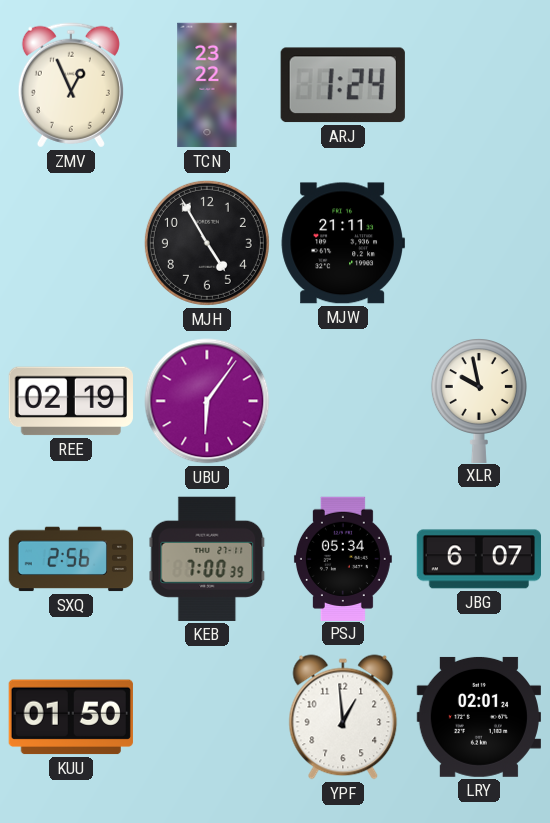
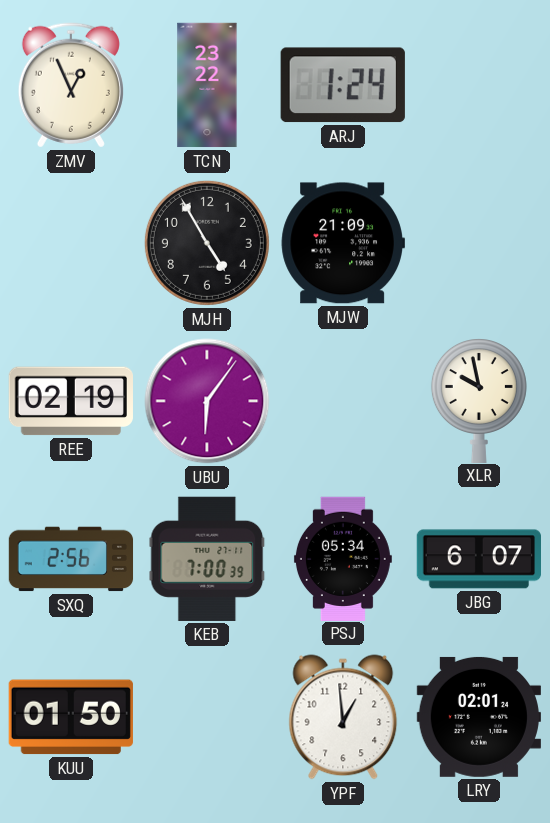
MJW: 21:11 -> 21:09 (343, 243)
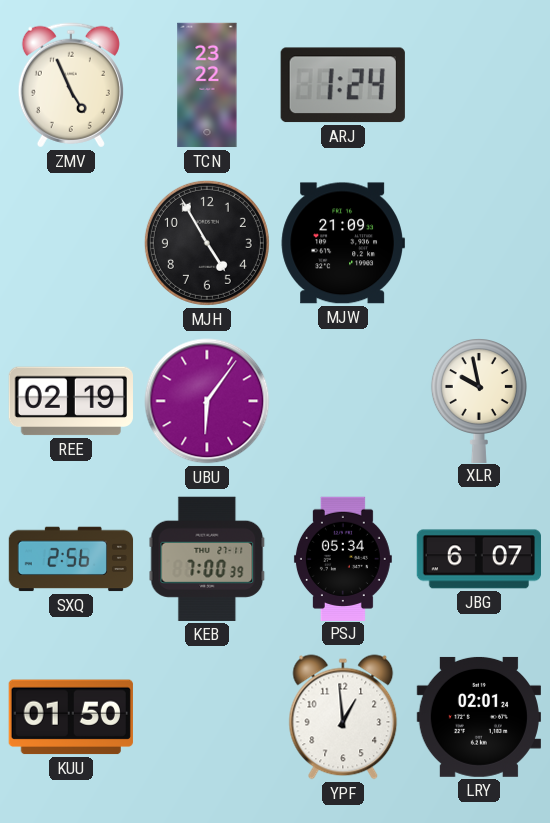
ZMV: 12:56 -> 4:56 (71, 85)
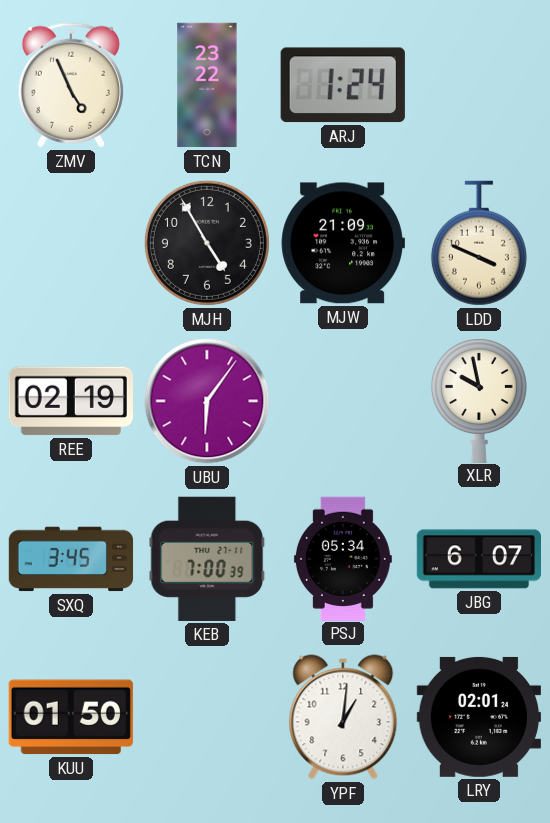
LDD: none -> 3:49 (479, 243)
SXQ: 2:56 -> 3:45 (71, 559)
YPF: 12:59 -> 1:01 (343, 717)
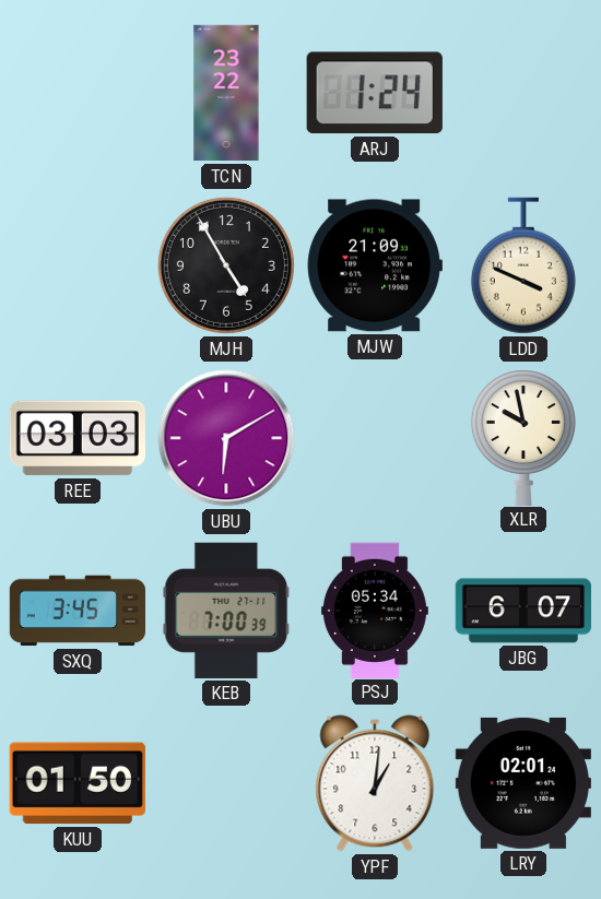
ZMV: 4:56 -> none (71, 85)
REE: 02:19 -> 03:03 (78, 438)
UBU: 6:06 -> 6:10 (226, 438)
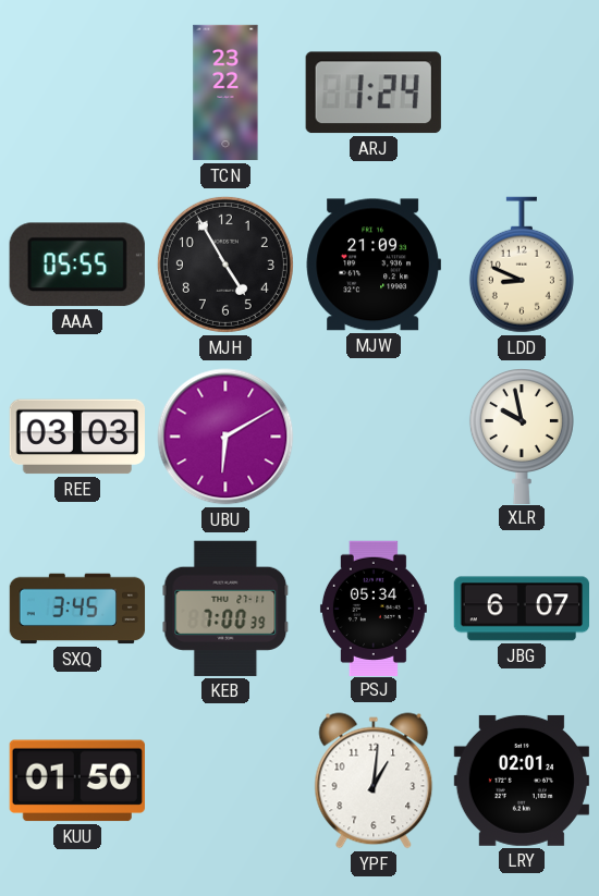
AAA: none -> 05:55 (77, 265)
LDD: 3:49 -> 8:49 (522, 265)
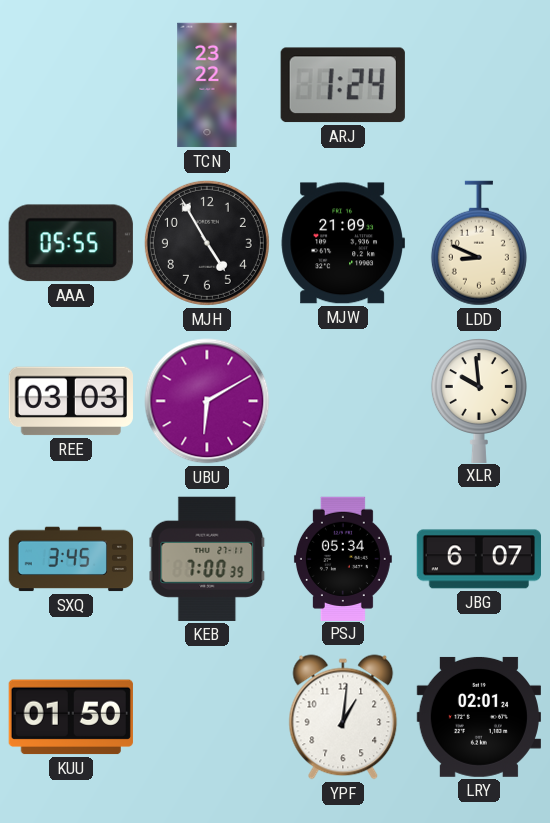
XLR: 9:58 -> 9:59 (479, 401)
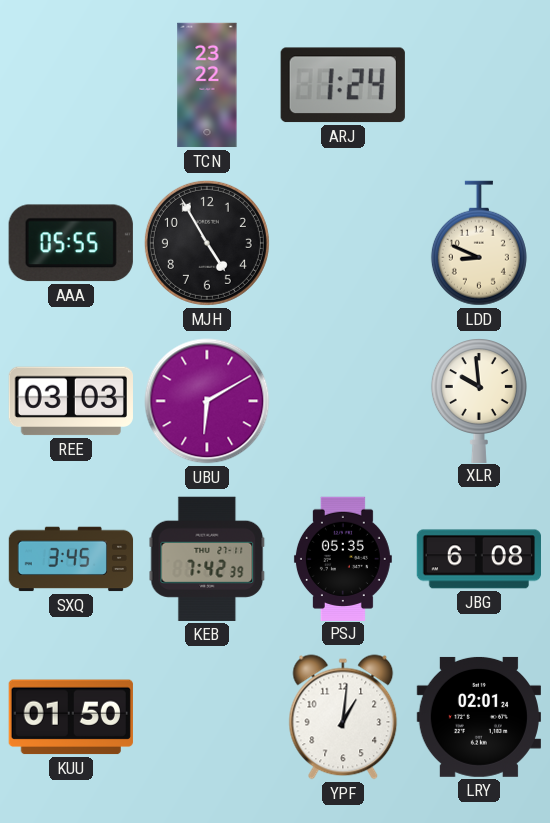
MJW: 21:09 -> none (343, 243)
KEB: 7:00 -> 7:42 (207, 559)
PSJ: 05:34 -> 05:35 (343, 558)
JBG: 6:07 -> 6:08 (478, 559)
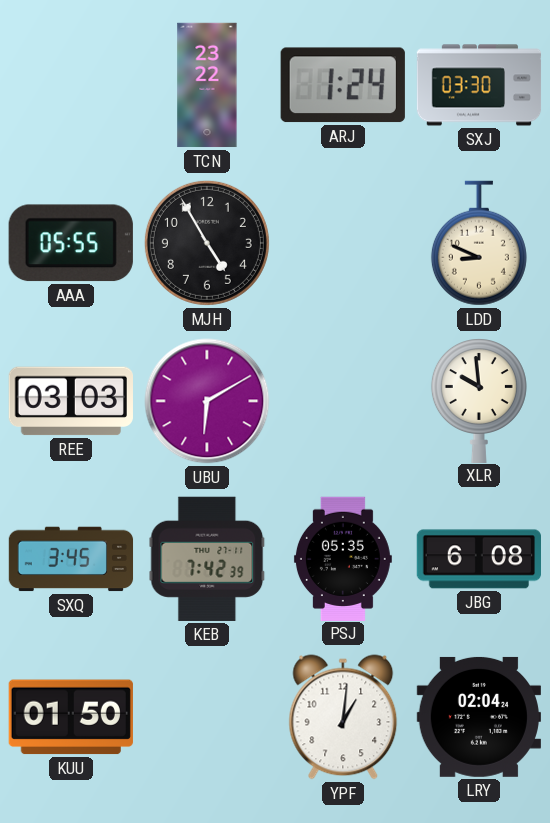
SXJ: none -> 03:30 (479, 85)
LRY: 02:01 -> 02:04 (478, 717)
